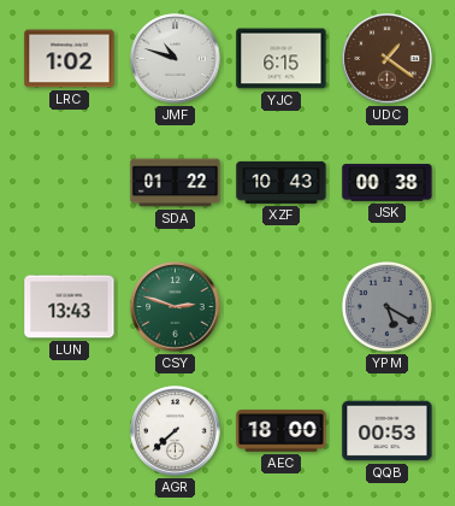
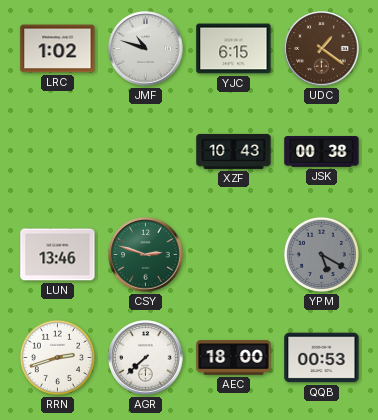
SDA: 01:22 -> none (176, 183)
LUN: 13:43 -> 13:46 (58, 255)
RRN: none -> 2:42 (57, 357)
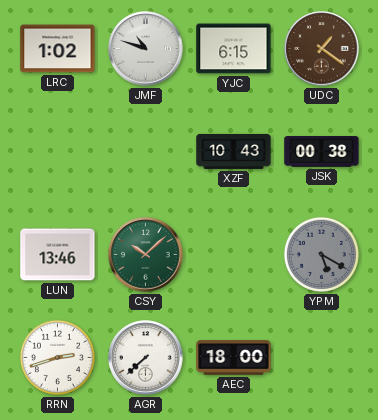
CSY: 2:48 -> 10:08 (146, 255)
QQB: 00:53 -> none (322, 358)
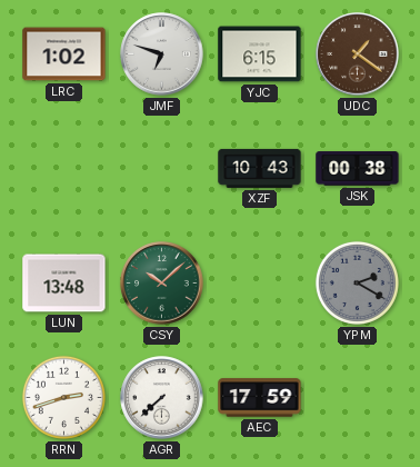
JMF: 10:48 -> 6:48 (162, 54)
LUN: 13:46 -> 13:48 (64, 284)
YPM: 5:20 -> 2:20 (357, 282)
AEC: 18:00 -> 17:59 (260, 398)
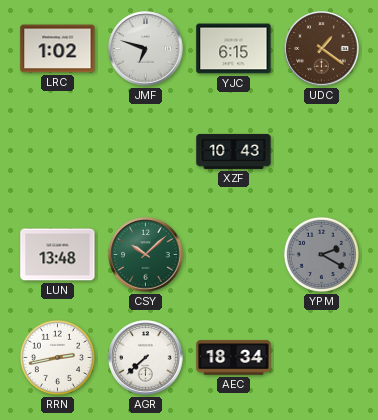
JSK: 00:38 -> none (358, 169)
RRN: 2:42 -> 2:43 (57, 357)
AEC: 17:59 -> 18:34 (234, 358)
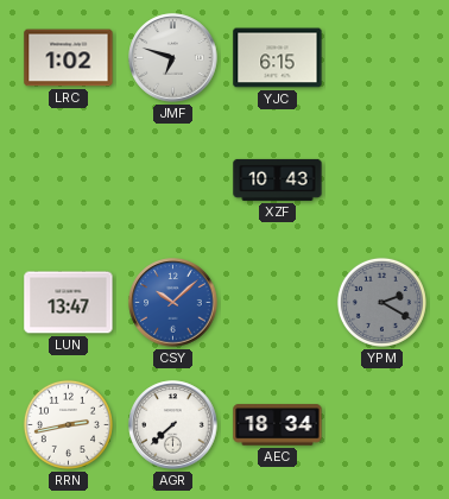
UDC: 1:21 -> none (322, 49)
LUN: 13:48 -> 13:47 (69, 303)
CSY dial: green -> blue (173, 303)
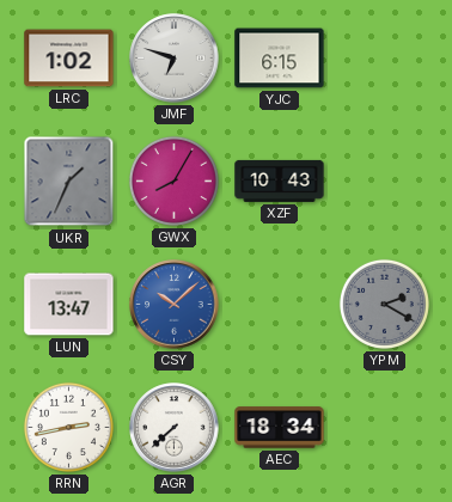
UKR: none -> 1:34 (69, 182)
GWX: none -> 8:05 (173, 180)
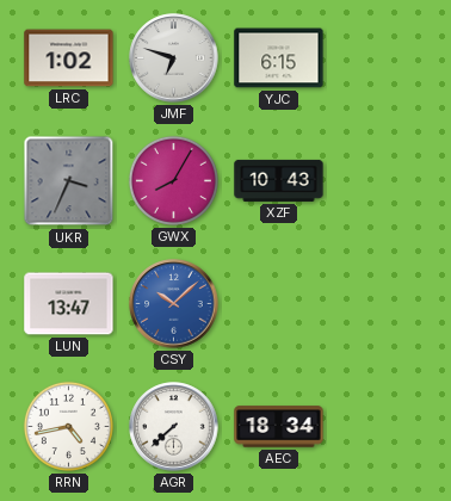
UKR: 1:34 -> 3:34 (69, 181)
YPM: 2:20 -> none (384, 304)
RRN: 2:43 -> 4:43 (68, 426)
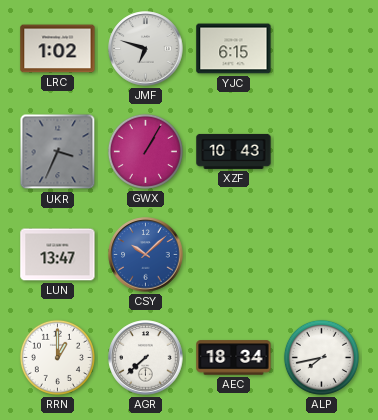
GWX: 8:05 -> 1:05 (145, 151)
RRN: 4:43 -> 1:00 (57, 357)
ALP: none -> 7:43 (321, 357)
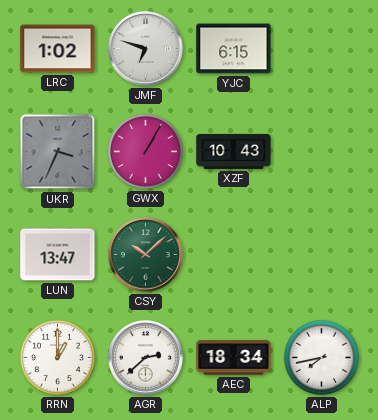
CSY dial: blue -> green (146, 255)
AGR: 7:38 -> 2:38 (146, 358)
